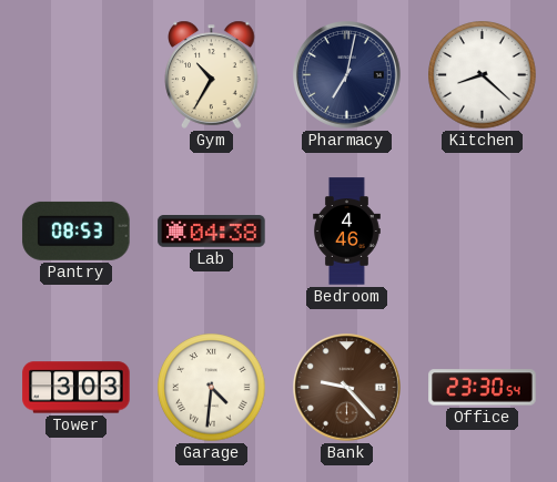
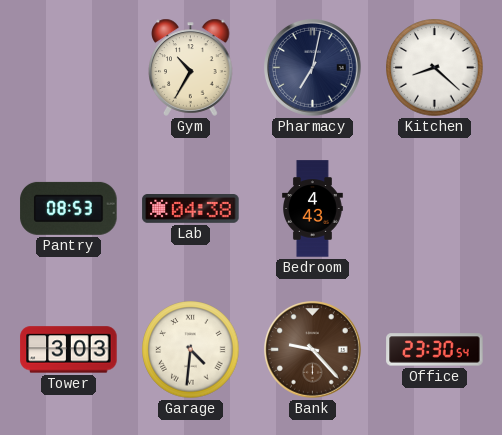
Bedroom: 4:46 -> 4:43 (313, 209)
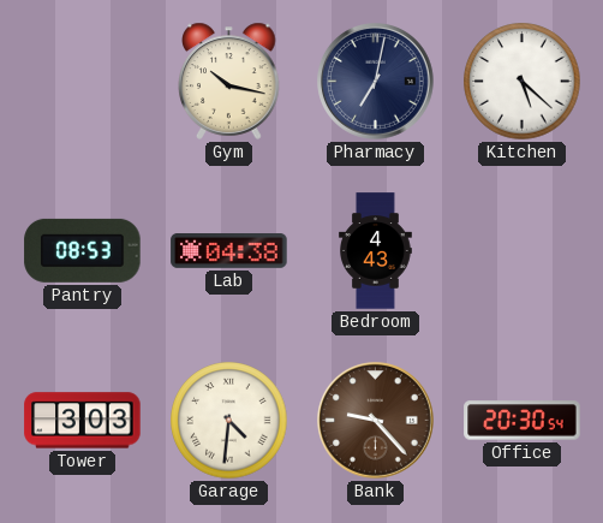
Gym: 10:35 -> 10:17 (229, 81)
Kitchen: 8:22 -> 5:22 (523, 82)
Office: 23:30 -> 20:30 (523, 421)
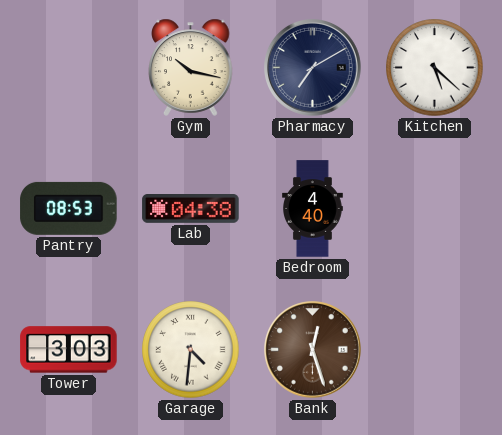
Pharmacy: 7:02 -> 7:10 (313, 68)
Bedroom: 4:43 -> 4:40 (313, 209)
Bank: 9:23 -> 12:27 (313, 350)
Office: 20:30 -> none (523, 421)
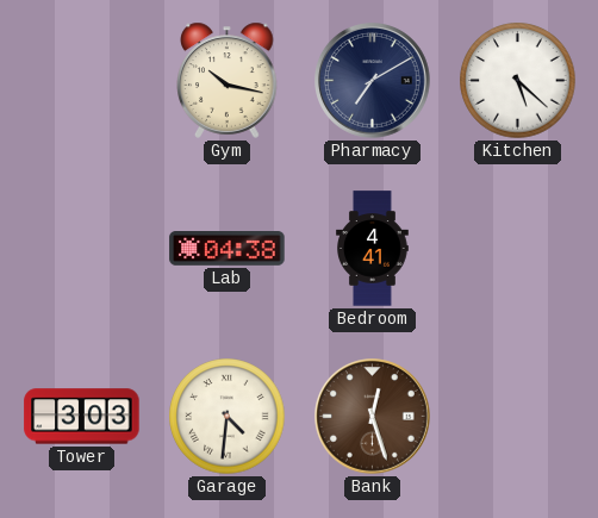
Pantry: 08:53 -> none (69, 208)
Bedroom: 4:40 -> 4:41 (373, 249)
